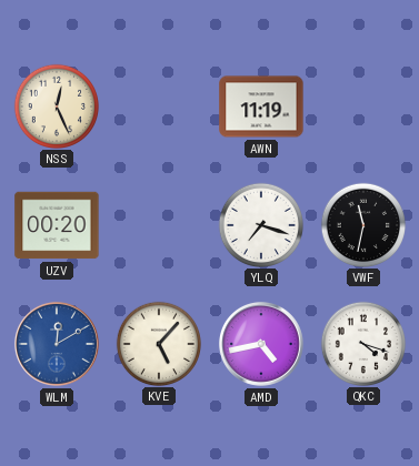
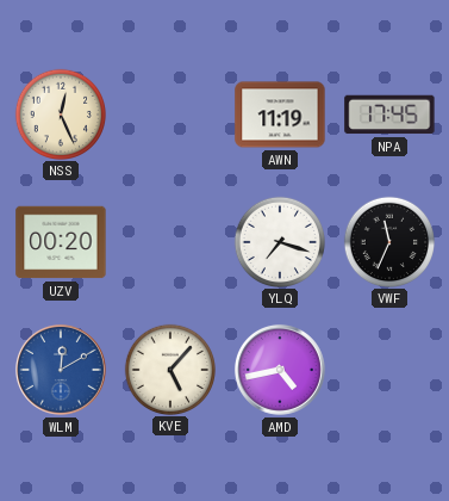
NPA: none -> 17:45 (389, 115)
VWF: 11:32 -> 11:34 (388, 241)
QKC: 4:18 -> none (362, 343)
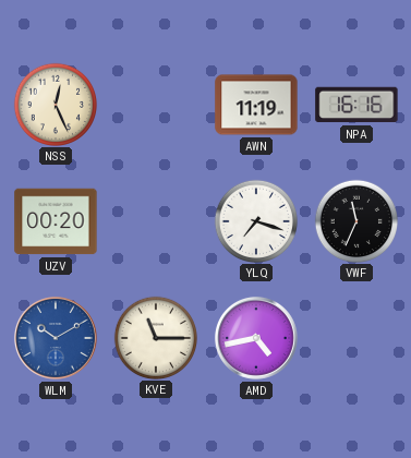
NPA: 17:45 -> 16:16 (356, 105)
WLM: 12:10 -> 10:10 (56, 338)
KVE: 5:07 -> 11:15 (155, 337)
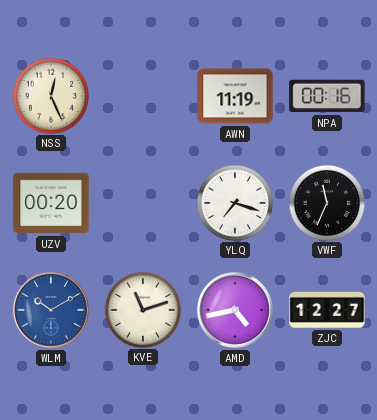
NPA: 16:16 -> 00:16 (327, 96)
KVE: 11:15 -> 11:12 (142, 309)
ZJC: none -> 12:27 (327, 310)
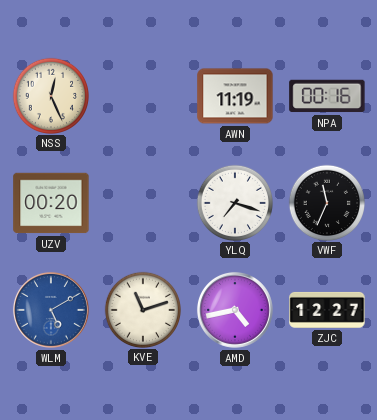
WLM: 10:10 -> 5:10 (51, 310)
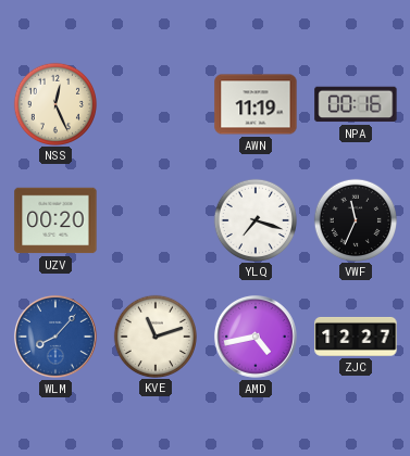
WLM: 5:10 -> 8:07 (55, 337)
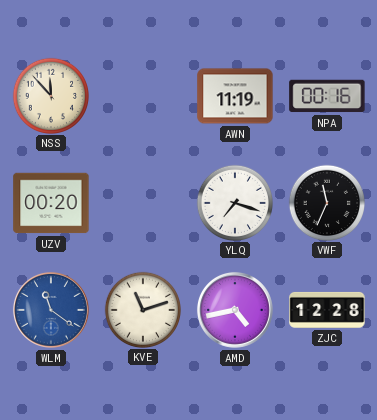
NSS: 12:26 -> 11:53 (50, 95)
WLM: 8:07 -> 11:21 (51, 310)
ZJC: 12:27 -> 12:28 (327, 310)
